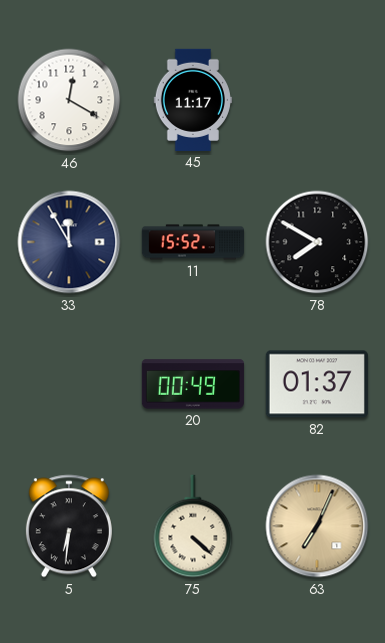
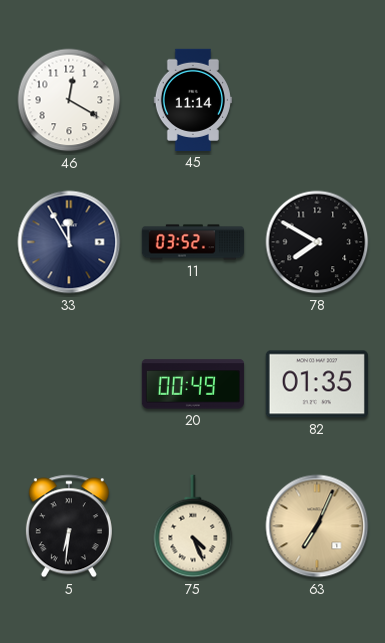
45: 11:17 -> 11:14 (193, 100)
11: 15:52 -> 03:52 (192, 242)
82: 01:37 -> 01:35 (317, 384)
75: 4:22 -> 4:26 (193, 526)
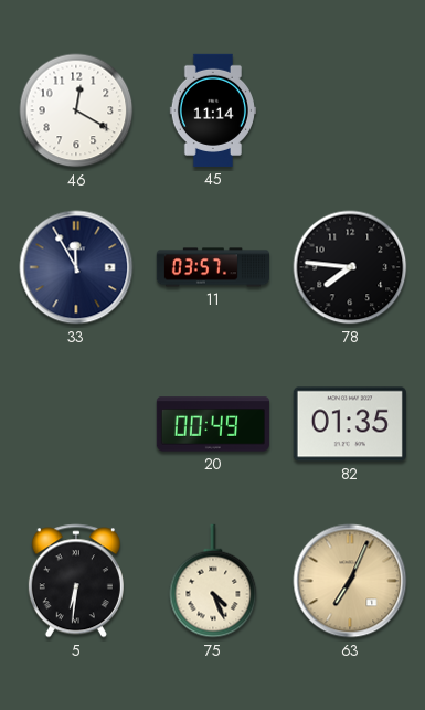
11: 03:52 -> 03:57 (212, 267)
78: 7:50 -> 7:46 (350, 267)
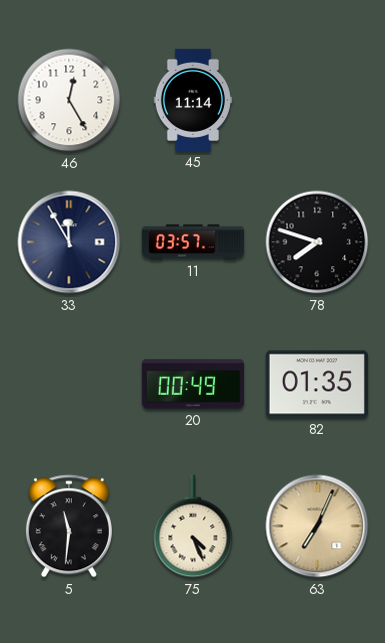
46: 12:20 -> 12:25 (69, 100)
78: 7:46 -> 7:48 (317, 242)
5: 6:31 -> 11:31 (69, 526)
